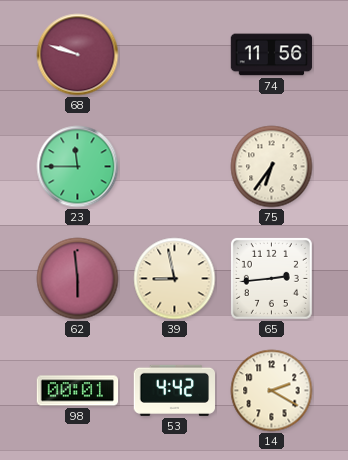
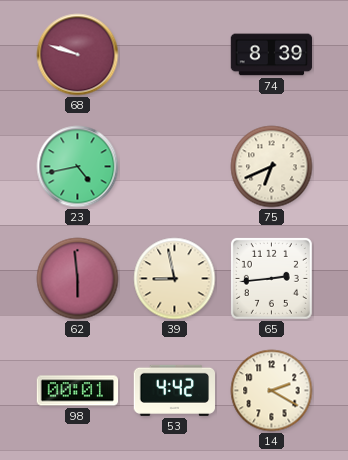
74: 11:56 -> 8:39 (272, 55)
23: 11:45 -> 4:43 (78, 167)
75: 6:36 -> 6:41 (272, 167)
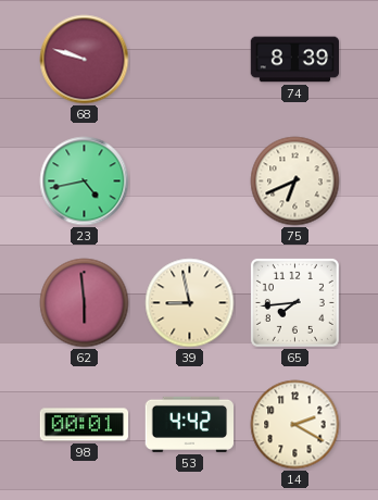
65: 2:44 -> 7:44 (294, 302)
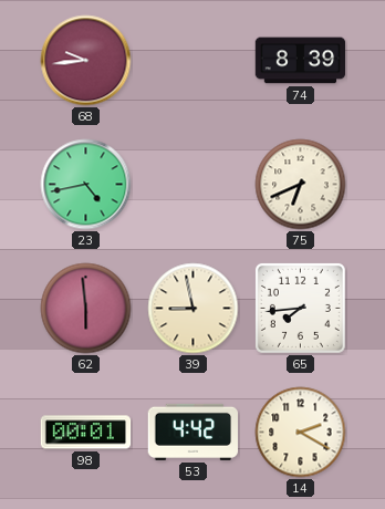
68: 9:48 -> 9:44 (86, 61)
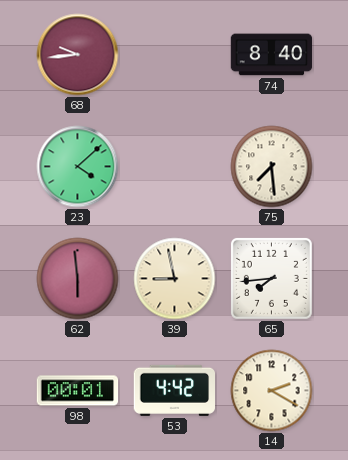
74: 8:39 -> 8:40 (272, 55)
23: 4:43 -> 4:08 (78, 167)
75: 6:41 -> 7:29 (272, 167)
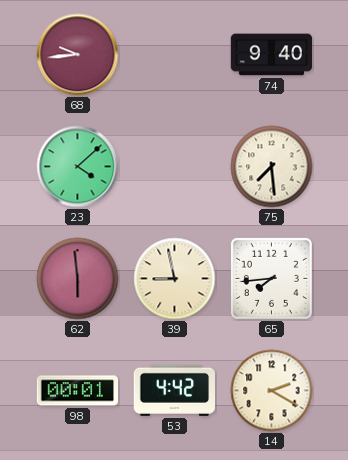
74: 8:40 -> 9:40 (272, 55)
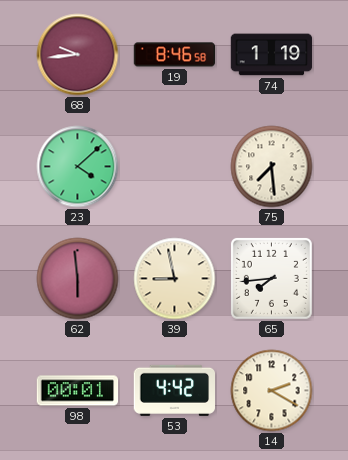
19: none -> 8:46 (175, 55)
74: 9:40 -> 1:19 (272, 55)
